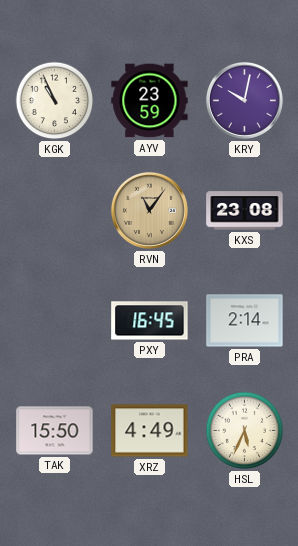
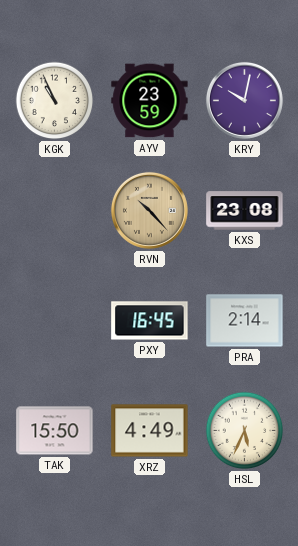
RVN: 11:06 -> 10:23 (149, 210)
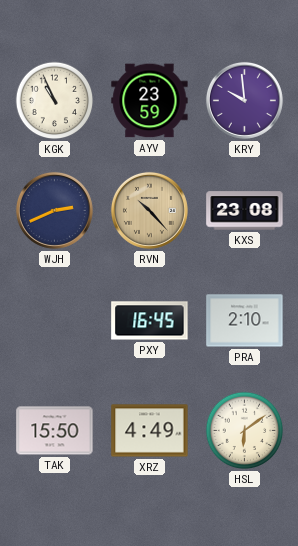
KRY: 10:02 -> 9:59 (244, 100)
WJH: none -> 2:41 (54, 210)
PRA: 2:14 -> 2:10 (245, 321)
HSL: 5:34 -> 6:09 (245, 431)
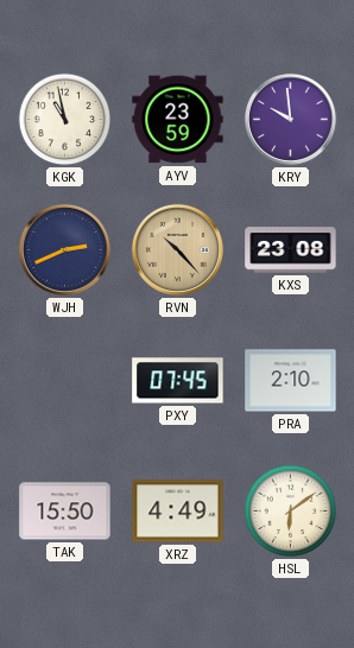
KGK: 10:56 -> 10:58 (65, 120)
PXY: 16:45 -> 07:45 (178, 381)
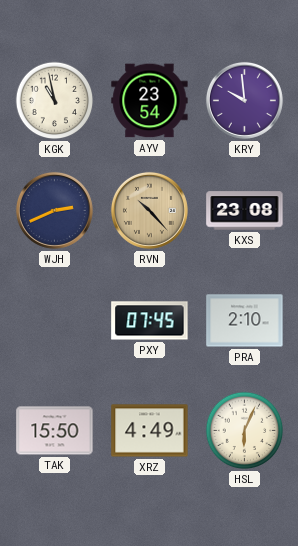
AYV: 23:59 -> 23:54 (150, 101)
HSL: 6:09 -> 6:04 (245, 431)
